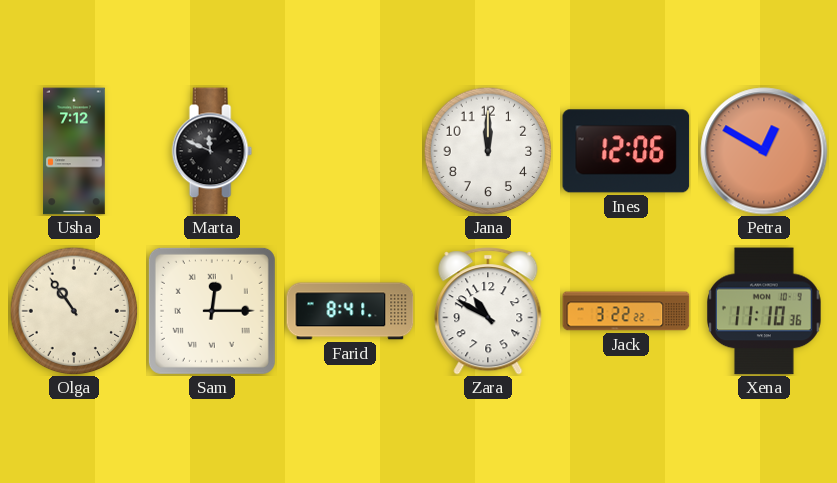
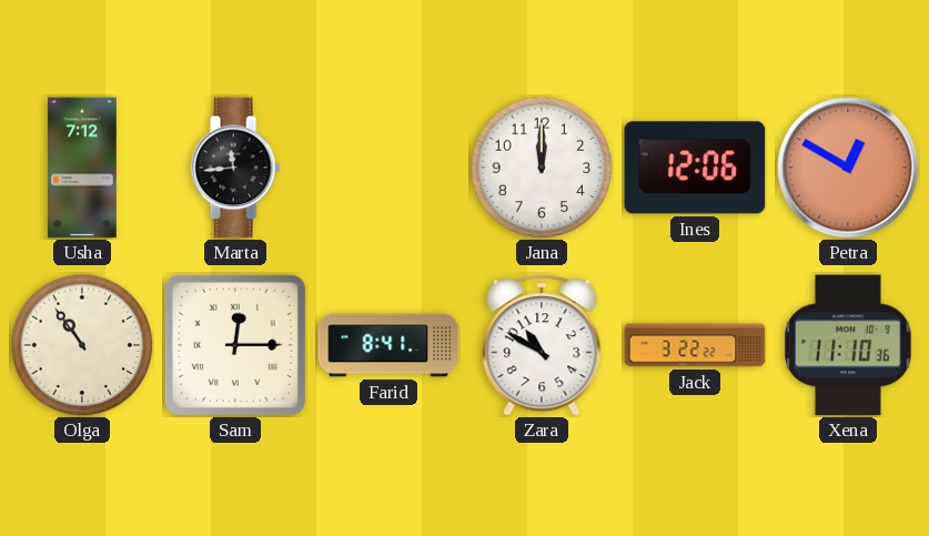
Marta: 11:49 -> 11:44 (235, 168)
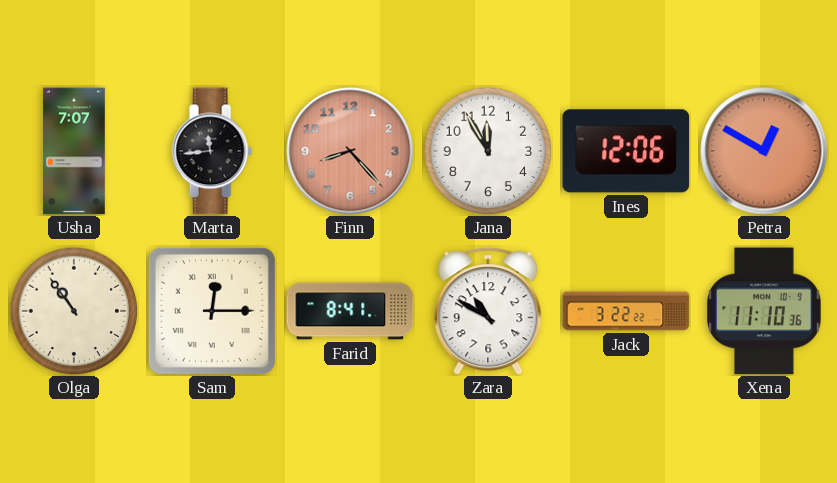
Usha: 7:12 -> 7:07 (74, 151)
Finn: none -> 8:23 (350, 151)
Jana: 12:00 -> 11:55 (488, 151)
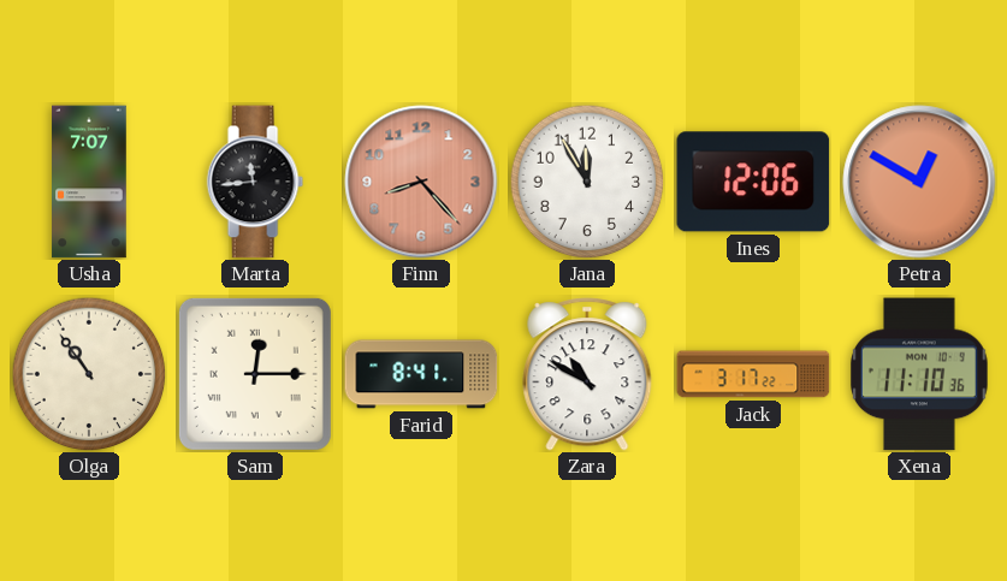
Jack: 3:22 -> 3:17 (753, 374)
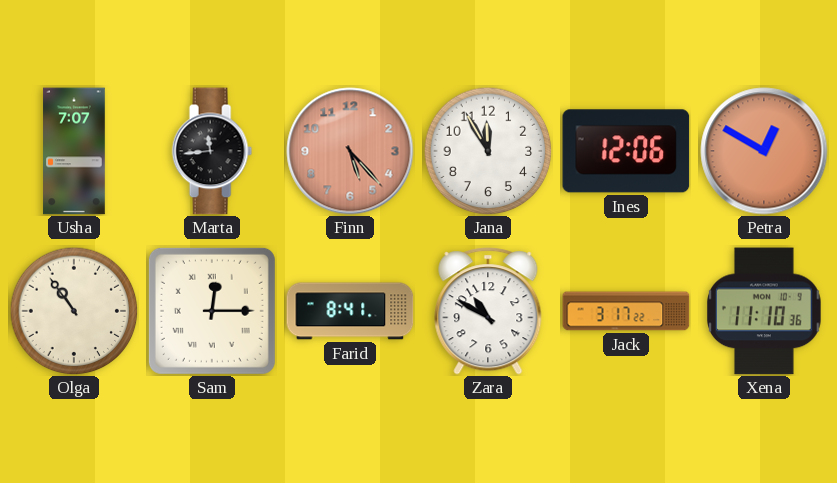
Finn: 8:23 -> 5:23 (350, 151)
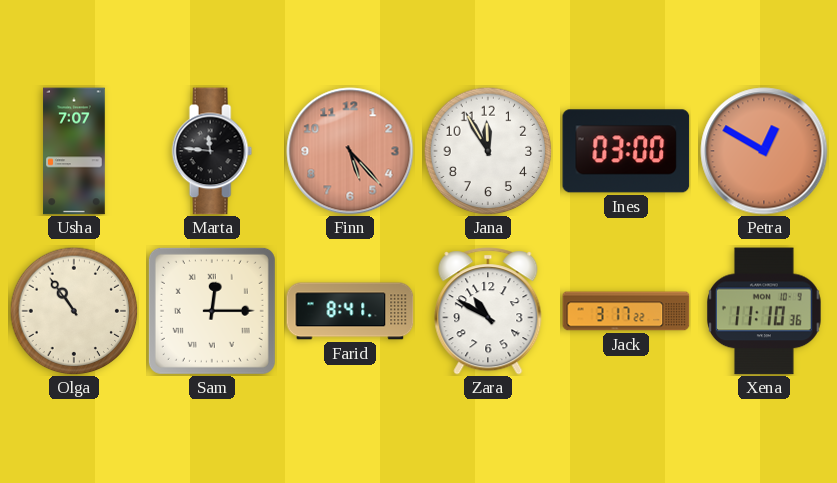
Marta: 11:44 -> 11:46 (212, 151)
Ines: 12:06 -> 03:00 (626, 151)
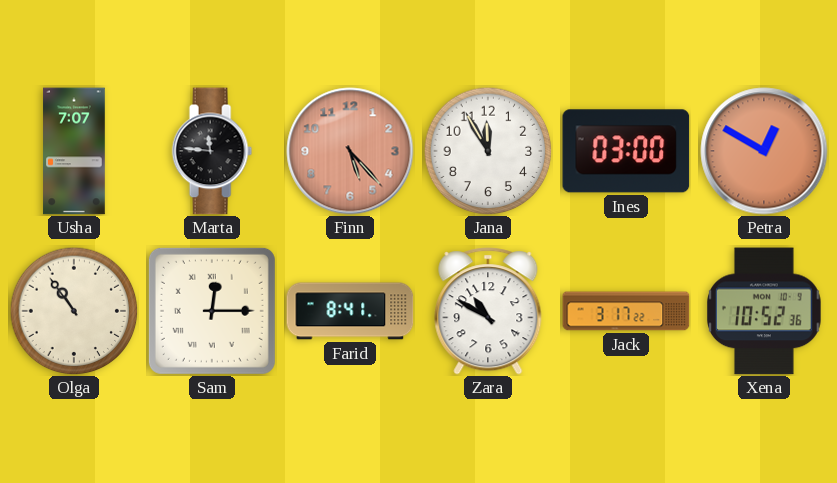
Xena: 11:10 -> 10:52 (765, 311)
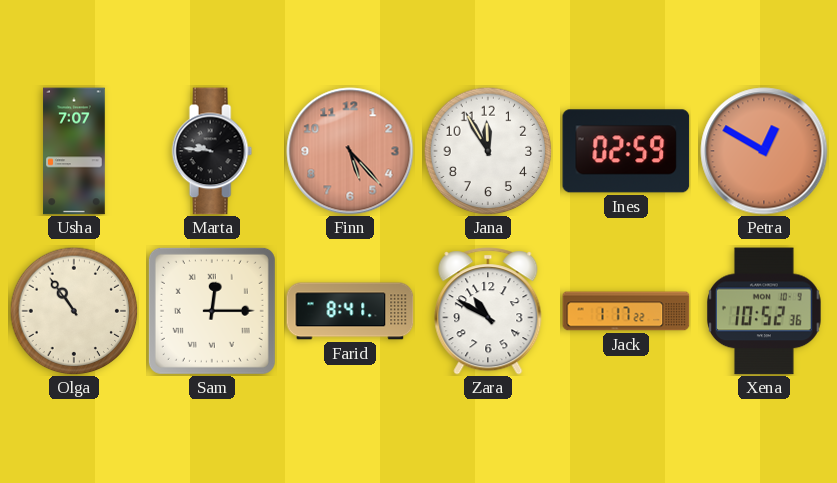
Marta: 11:46 -> 9:46 (212, 151)
Ines: 03:00 -> 02:59 (626, 151)
Jack: 3:17 -> 1:17 (626, 311)
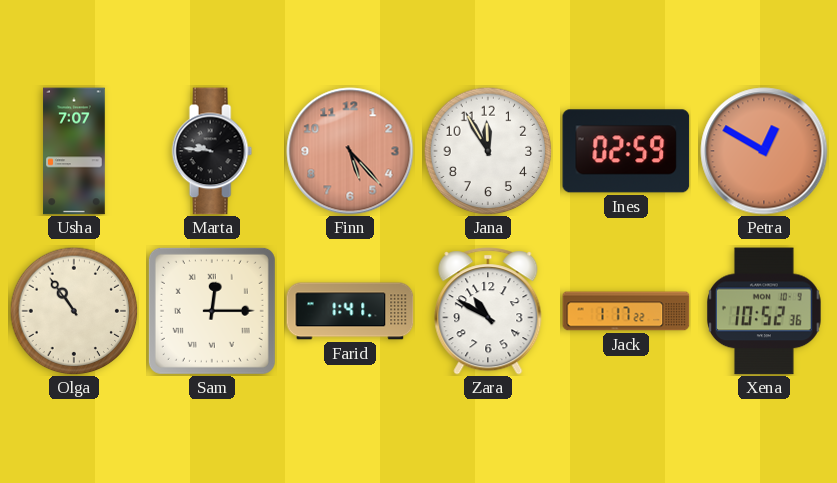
Farid: 8:41 -> 1:41 (350, 311)
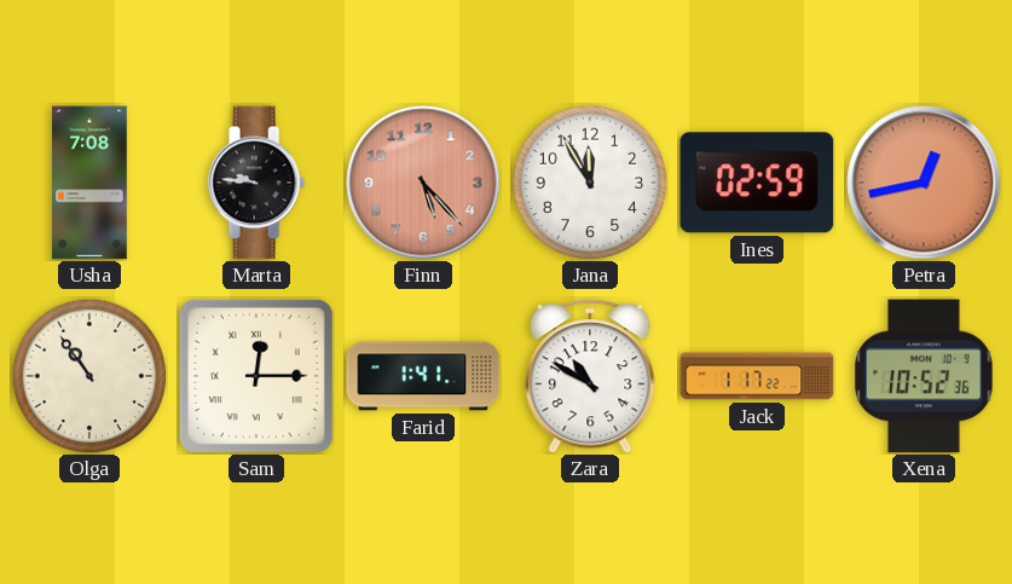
Usha: 7:07 -> 7:08 (89, 183)
Petra: 12:50 -> 12:43 (924, 183)
